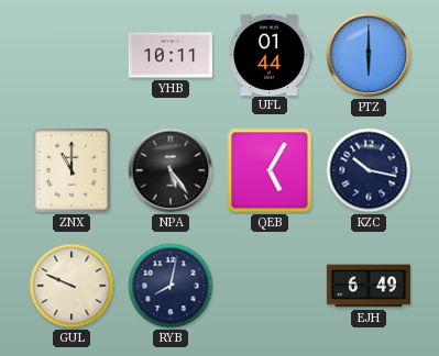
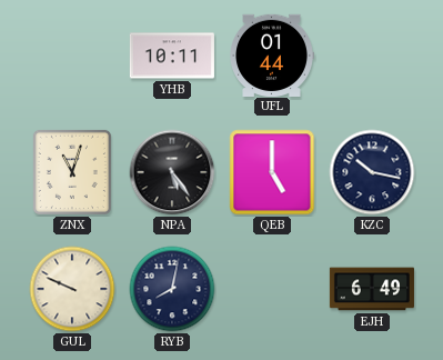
PTZ: 6:00 -> none (369, 55)
ZNX: 11:00 -> 11:03 (72, 172)
QEB: 5:05 -> 5:00 (272, 172)
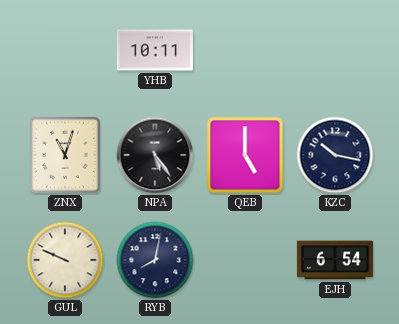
UFL: 01:44 -> none (272, 54)
EJH: 6:49 -> 6:54 (335, 260)
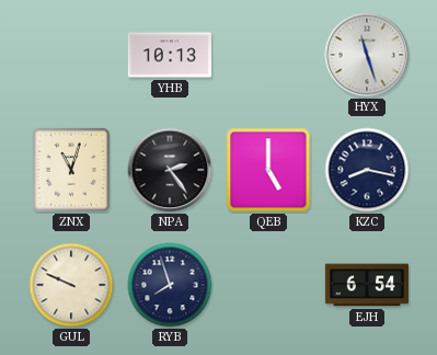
YHB: 10:11 -> 10:13 (170, 55)
HYX: none -> 11:27 (367, 55)
NPA: 5:24 -> 2:24 (170, 170)
KZC: 10:17 -> 8:17 (367, 170)
RYB: 8:02 -> 7:57 (170, 285)
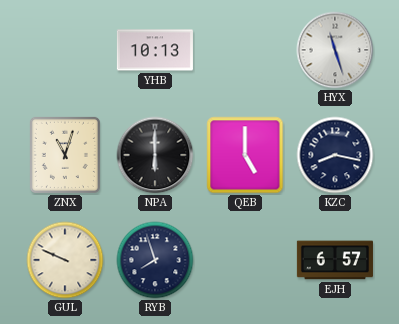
NPA: 2:24 -> 6:00 (155, 155)
EJH: 6:54 -> 6:57 (335, 260)
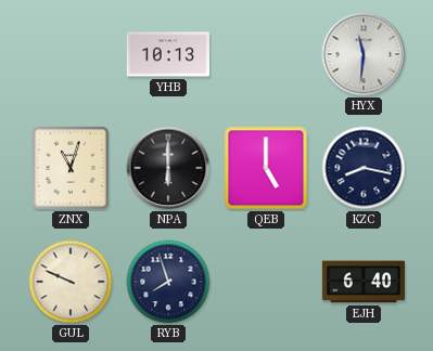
HYX: 11:27 -> 11:31 (364, 54)
EJH: 6:57 -> 6:40 (364, 282)
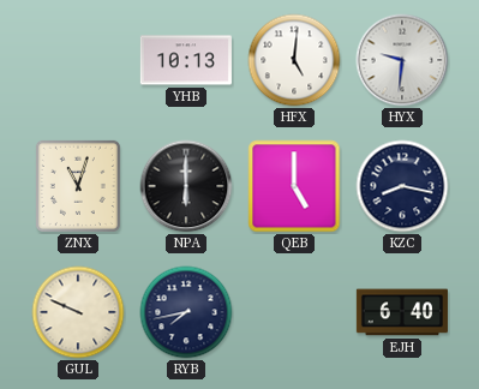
HFX: none -> 5:01 (294, 60)
HYX: 11:31 -> 9:31 (402, 60)
RYB: 7:57 -> 7:43 (186, 312)
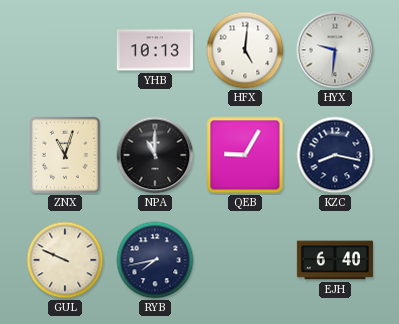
NPA: 6:00 -> 11:00 (155, 155)
QEB: 5:00 -> 9:05 (245, 155)
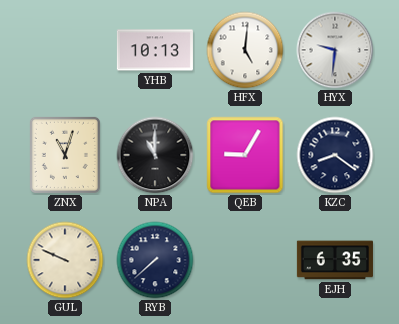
KZC: 8:17 -> 8:21 (335, 155)
RYB: 7:43 -> 7:38 (155, 260)
EJH: 6:40 -> 6:35 (335, 260)
